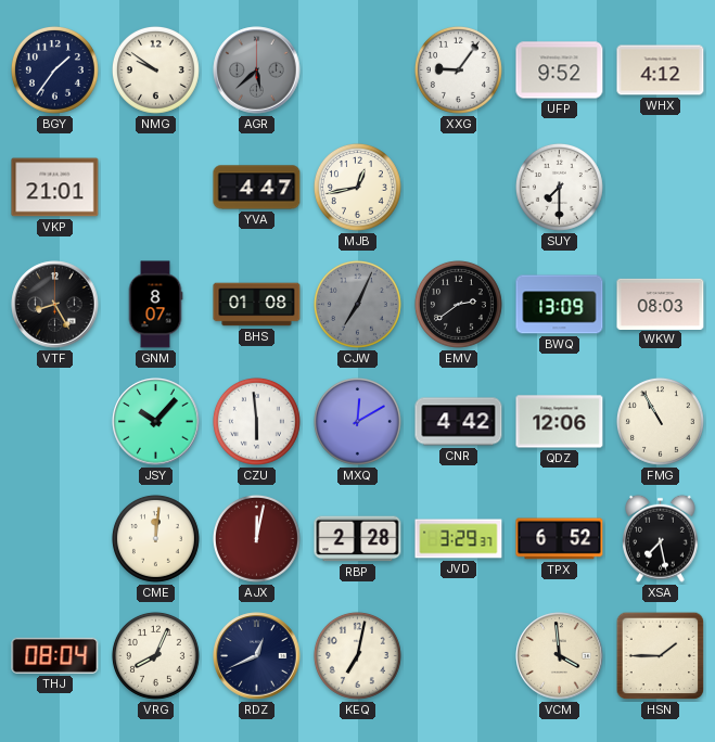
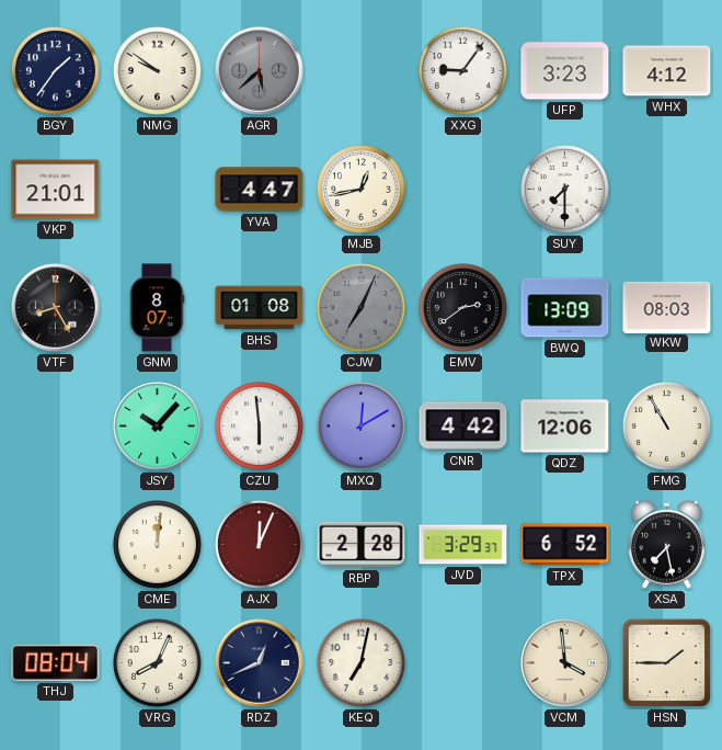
UFP: 9:52 -> 3:23 (565, 71)
AJX: 12:02 -> 12:04 (259, 544)
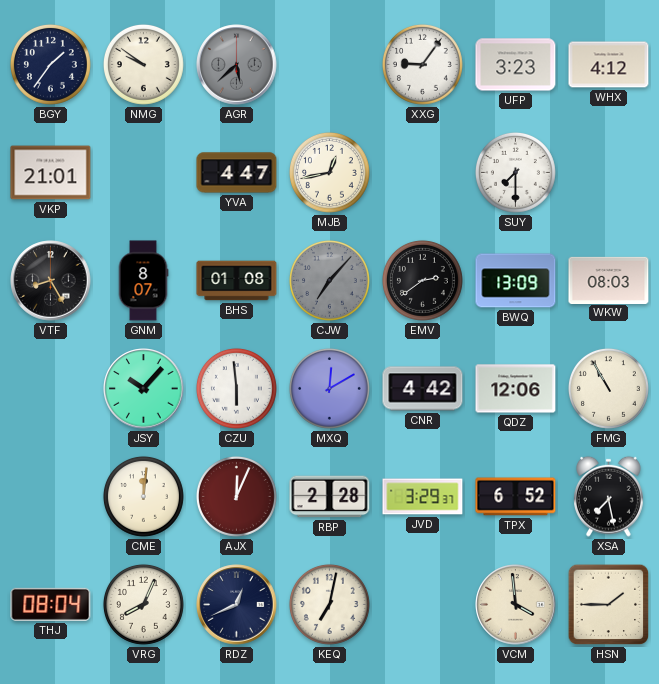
CJW: 7:04 -> 7:07 (329, 280)
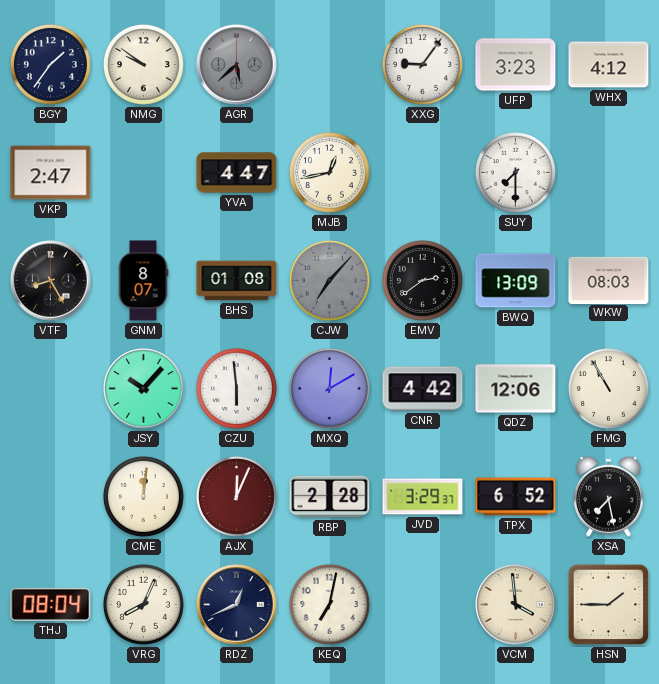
VKP: 21:01 -> 2:47 (51, 173)
